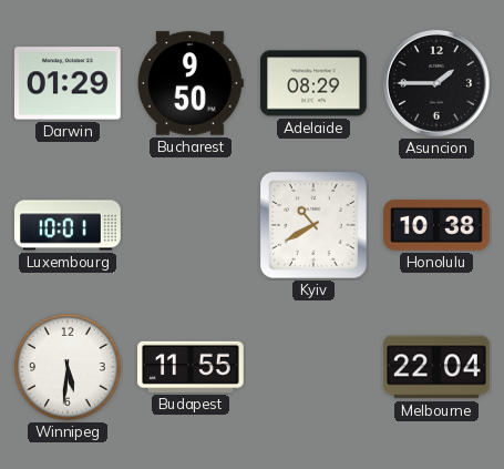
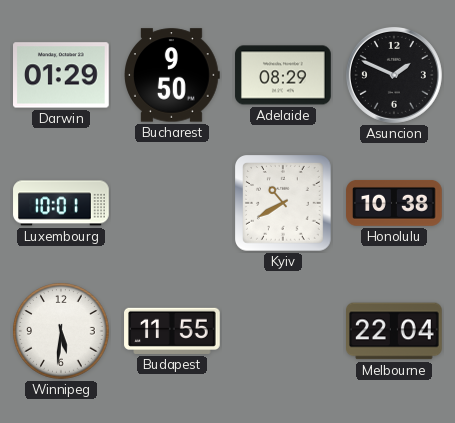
Asuncion: 1:45 -> 1:49 (394, 75)
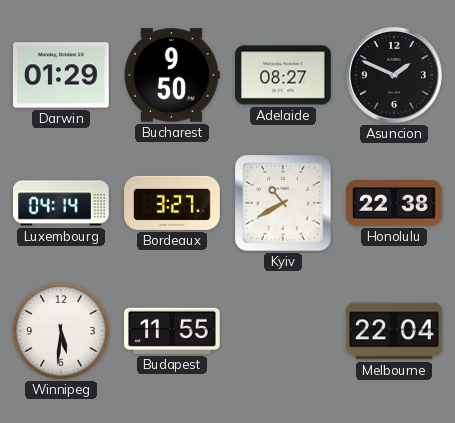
Adelaide: 08:29 -> 08:27 (283, 75)
Luxembourg: 10:01 -> 04:14 (61, 203)
Bordeaux: none -> 3:27 (172, 203)
Honolulu: 10:38 -> 22:38 (394, 203)
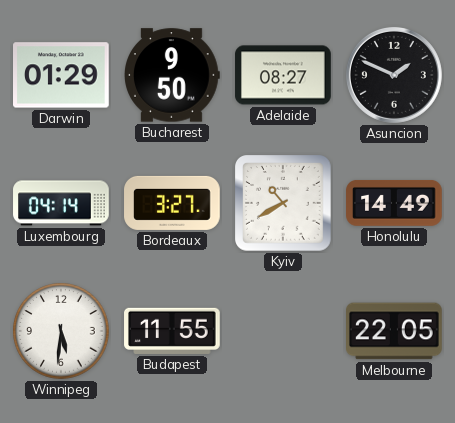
Honolulu: 22:38 -> 14:49 (394, 203)
Melbourne: 22:04 -> 22:05 (395, 331)
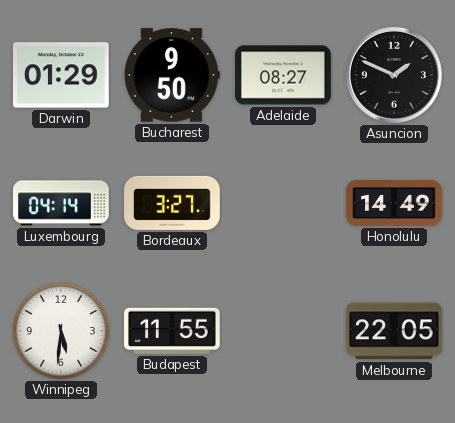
Kyiv: 10:40 -> none (284, 204)
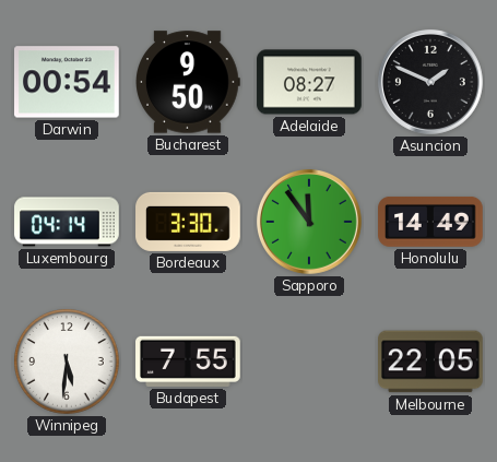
Darwin: 01:29 -> 00:54 (68, 82)
Bordeaux: 3:27 -> 3:30 (188, 222)
Sapporo: none -> 11:54 (309, 222)
Budapest: 11:55 -> 7:55 (188, 362)
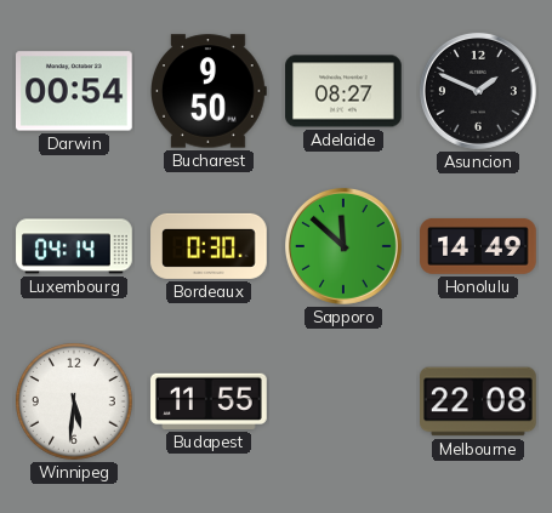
Bordeaux: 3:30 -> 0:30 (209, 246)
Sapporo: 11:54 -> 11:52 (343, 246)
Budapest: 7:55 -> 11:55 (209, 401)
Melbourne: 22:05 -> 22:08 (479, 401)
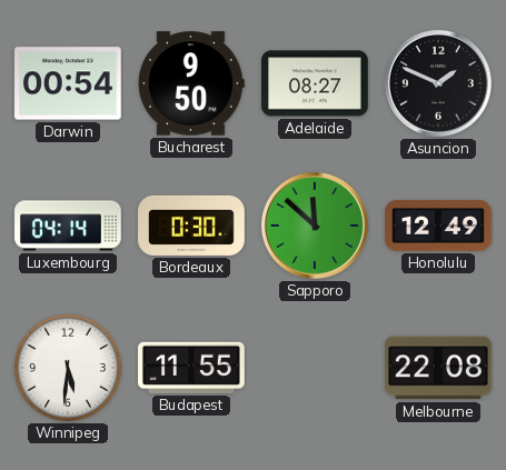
Honolulu: 14:49 -> 12:49 (438, 226)
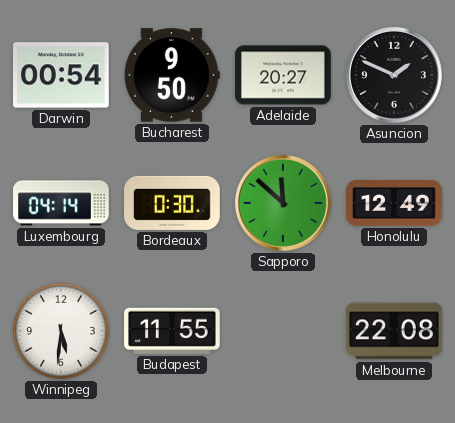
Adelaide: 08:27 -> 20:27 (283, 75)
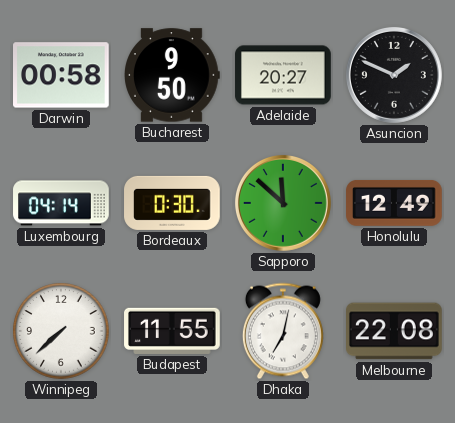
Darwin: 00:54 -> 00:58 (62, 75)
Winnipeg: 5:31 -> 7:38 (61, 331)
Dhaka: none -> 7:02 (283, 331)
